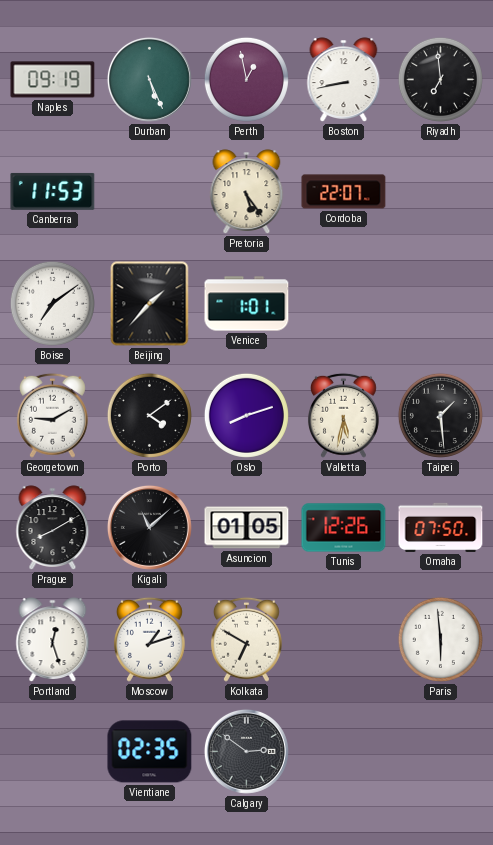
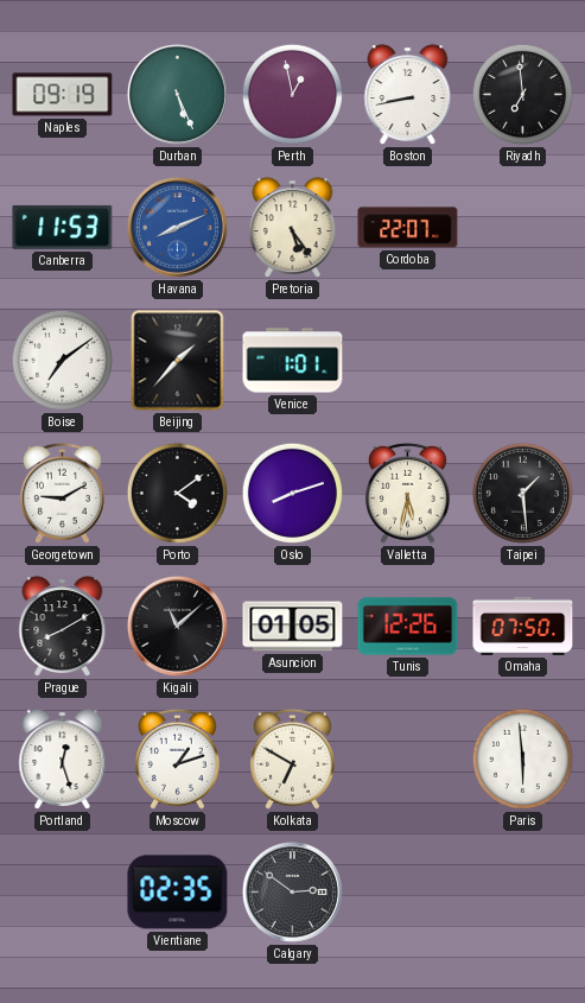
Havana: none -> 8:11 (177, 227)
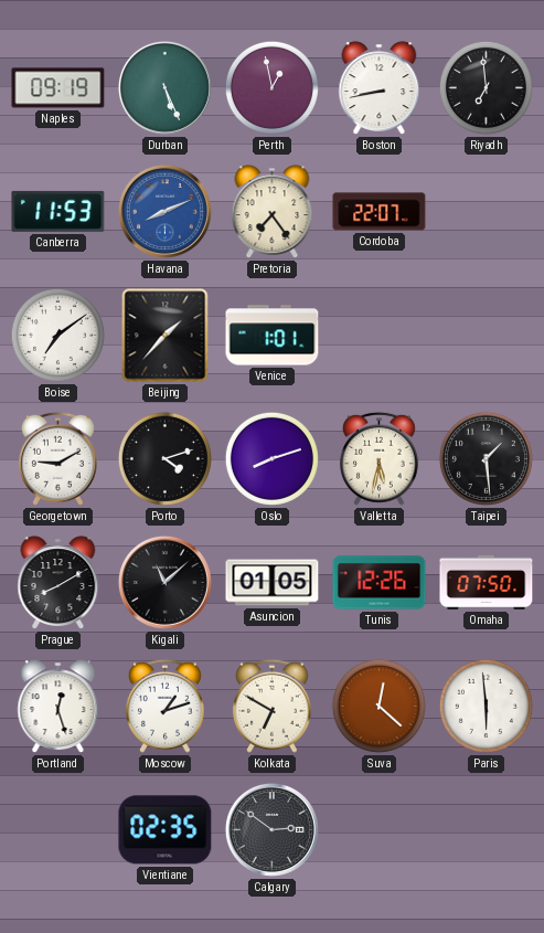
Pretoria: 5:24 -> 7:24 (273, 212)
Porto: 4:09 -> 4:12 (164, 458)
Suva: none -> 12:22 (378, 706)
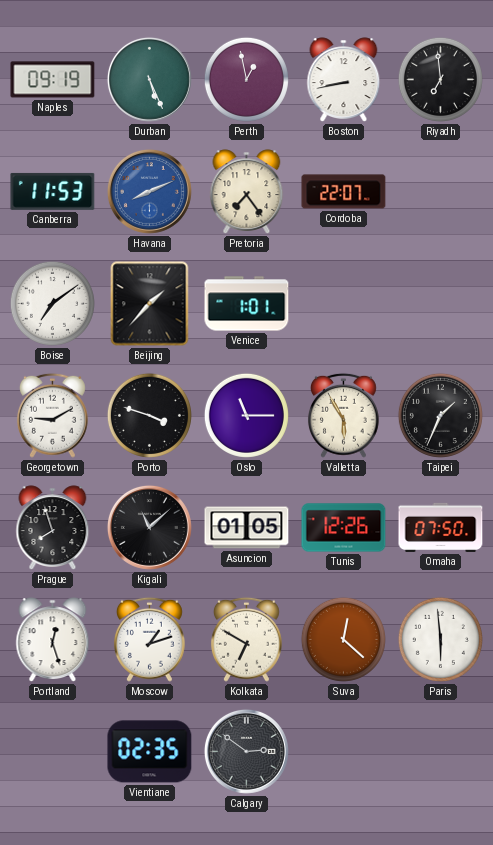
Porto: 4:12 -> 3:48 (149, 415)
Oslo: 8:12 -> 11:15 (246, 415)
Valletta: 5:32 -> 5:55 (343, 415)
Taipei: 1:29 -> 1:34 (440, 415)
Prague: 8:10 -> 7:57 (53, 528)
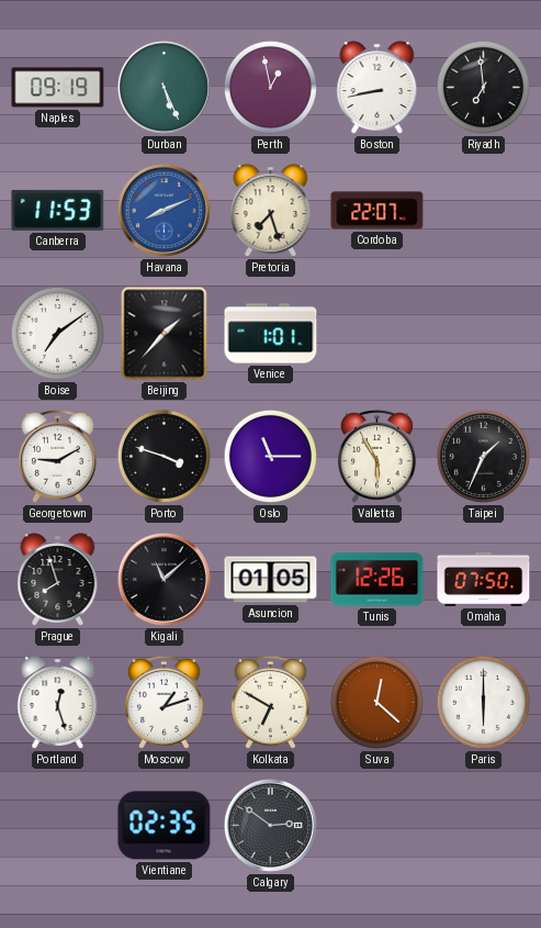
Pretoria: 7:24 -> 7:27 (271, 211)
Paris: 5:59 -> 6:00 (483, 702)
